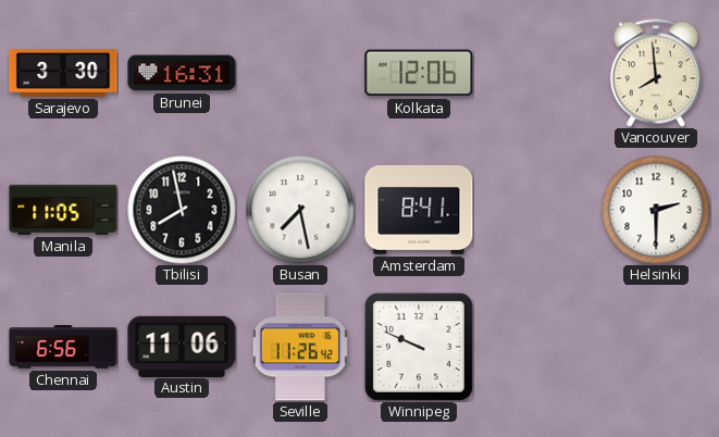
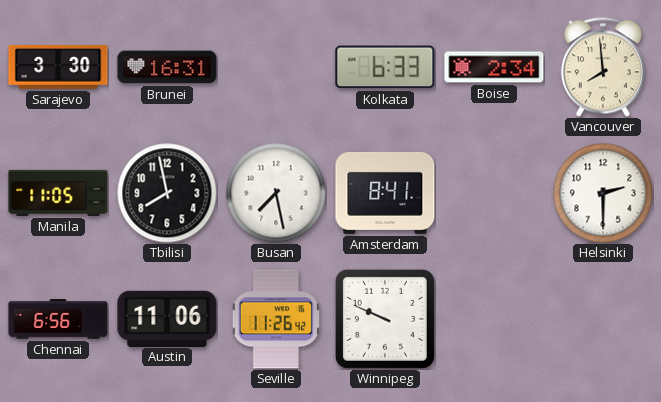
Kolkata: 12:06 -> 6:33 (385, 67)
Boise: none -> 2:34 (494, 67)
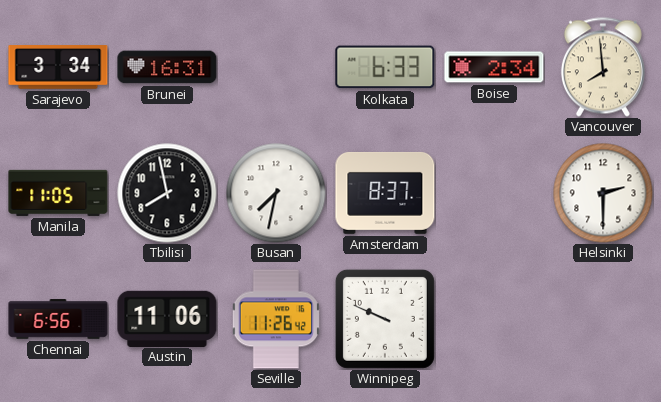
Sarajevo: 3:30 -> 3:34 (58, 67)
Busan: 7:28 -> 7:32 (276, 193)
Amsterdam: 8:41 -> 8:37 (385, 193)
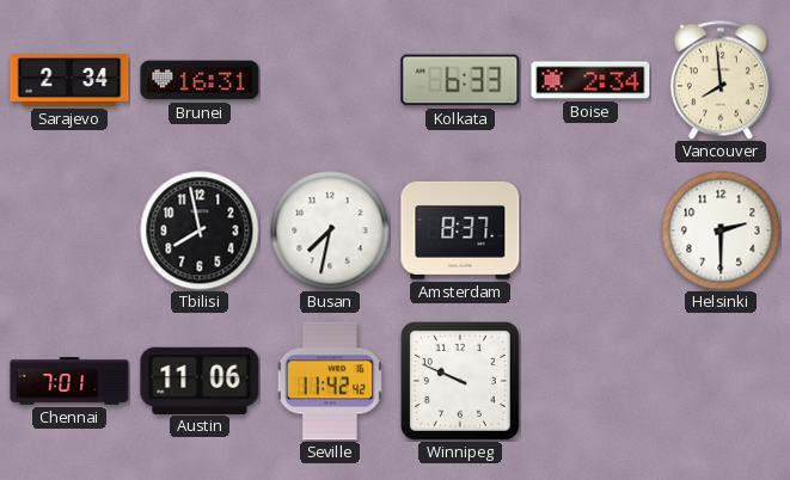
Sarajevo: 3:34 -> 2:34 (69, 80)
Manila: 11:05 -> none (58, 193)
Chennai: 6:56 -> 7:01 (69, 381)
Seville: 11:26 -> 11:42 (330, 381)
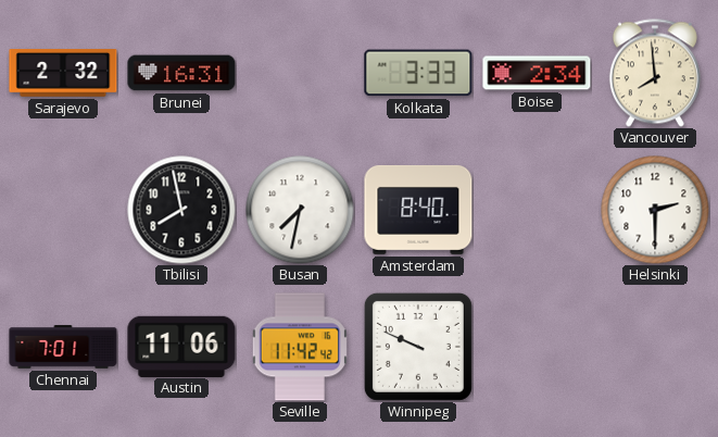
Sarajevo: 2:34 -> 2:32 (63, 73)
Kolkata: 6:33 -> 3:33 (418, 73)
Amsterdam: 8:37 -> 8:40 (418, 210)
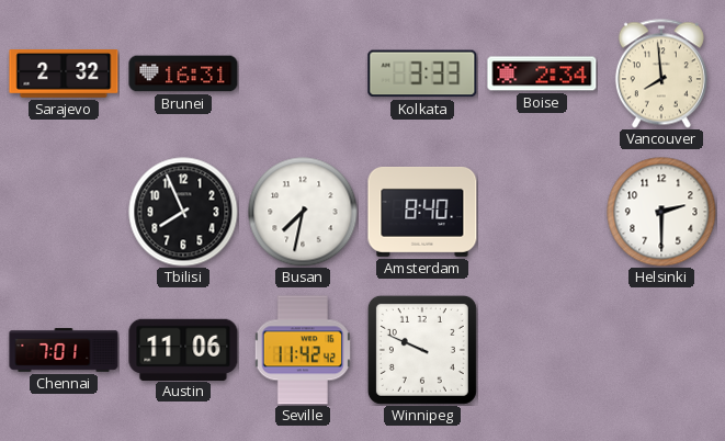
Tbilisi: 7:58 -> 7:56 (183, 212)
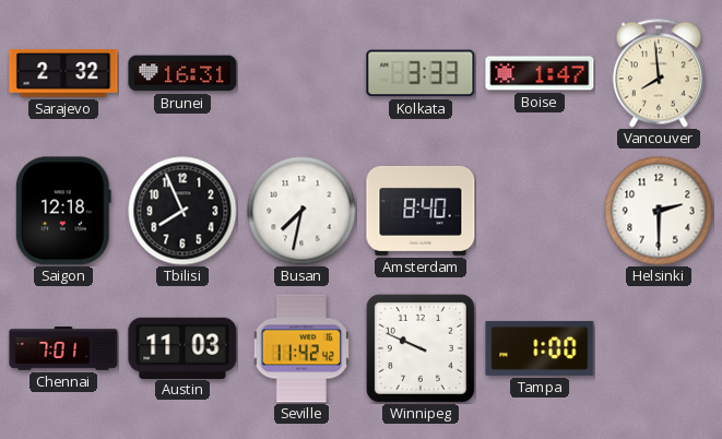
Boise: 2:34 -> 1:47 (540, 73)
Saigon: none -> 12:18 (63, 211)
Austin: 11:06 -> 11:03 (182, 347)
Tampa: none -> 1:00 (540, 348)
